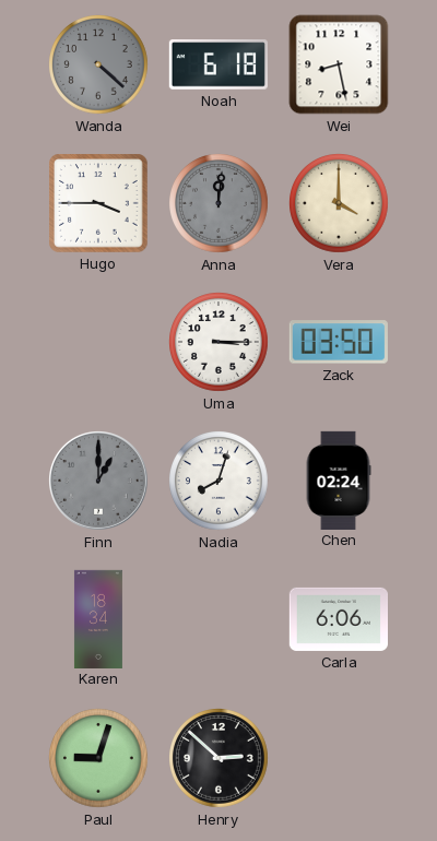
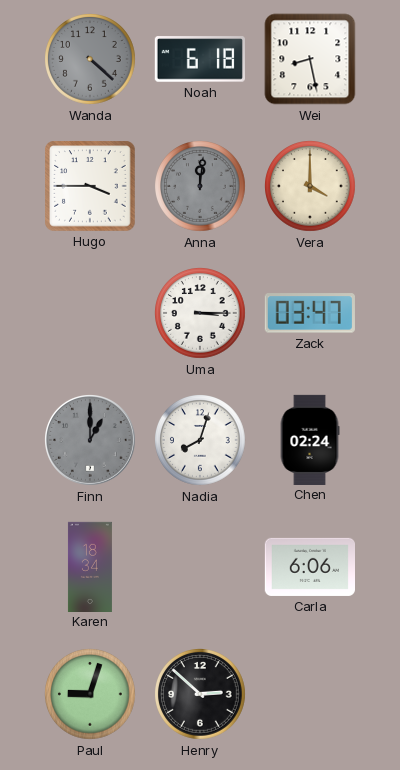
Zack: 03:50 -> 03:47 (310, 313)
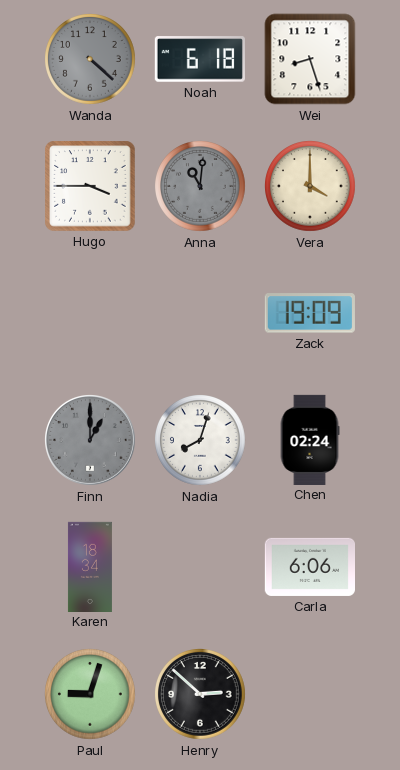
Wei: 8:28 -> 8:27 (310, 59)
Anna: 12:01 -> 11:01 (201, 187)
Uma: 3:15 -> none (201, 314)
Zack: 03:47 -> 19:09 (310, 313)
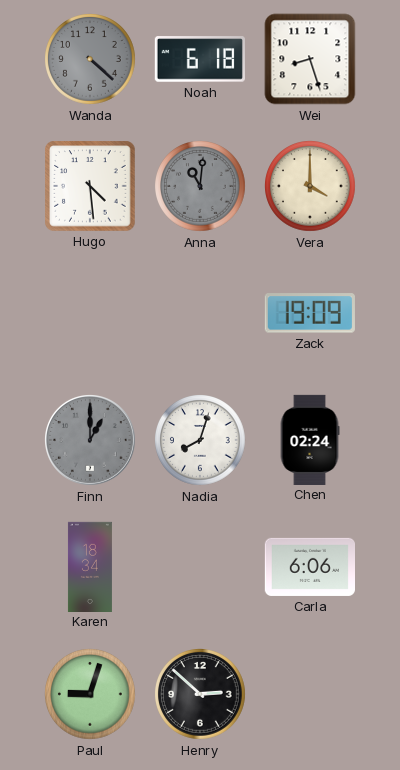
Hugo: 3:45 -> 4:29 (90, 186)
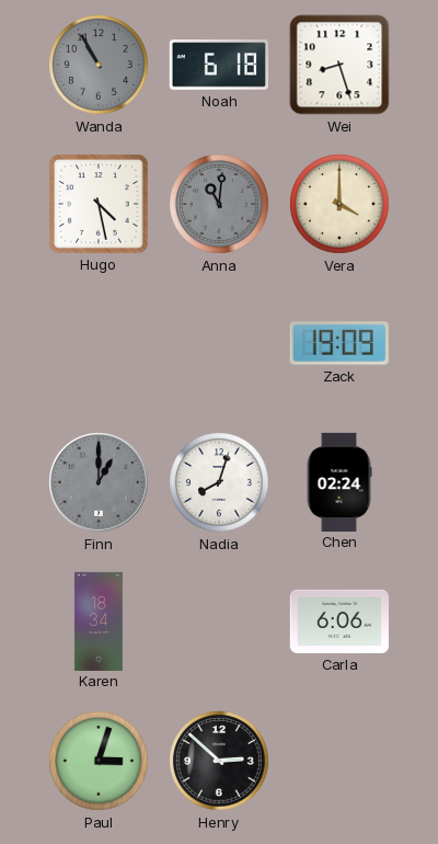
Wanda: 4:22 -> 10:55 (100, 66)
Hugo: 4:29 -> 4:28 (99, 204)
Paul: 9:03 -> 3:03 (100, 762)
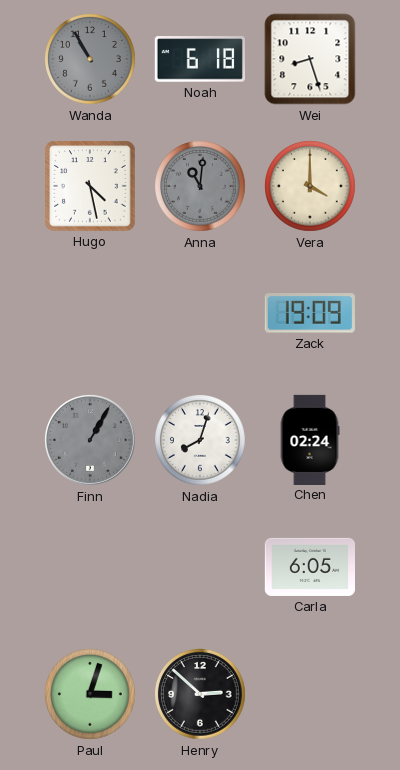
Finn: 1:00 -> 1:05 (91, 441)
Karen: 18:34 -> none (99, 620)
Carla: 6:06 -> 6:05 (309, 567)
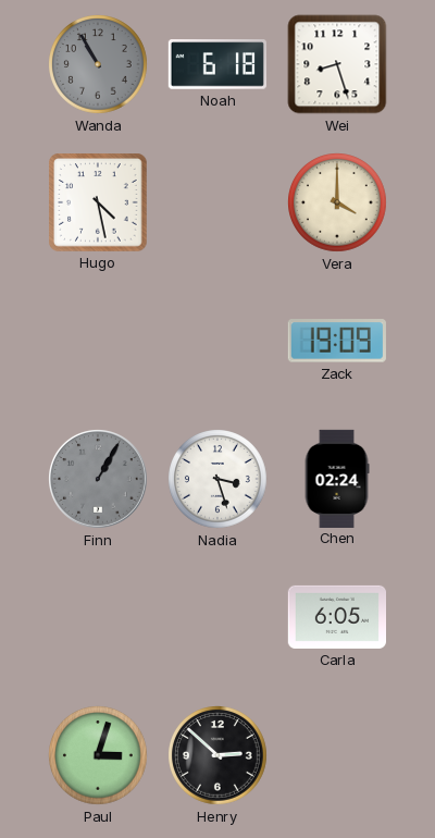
Anna: 11:01 -> none (201, 187)
Nadia: 8:03 -> 3:27 (219, 480)
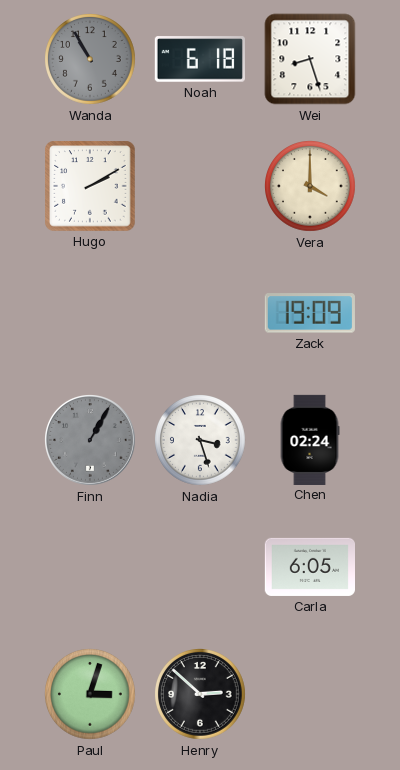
Hugo: 4:28 -> 2:10 (90, 186)
